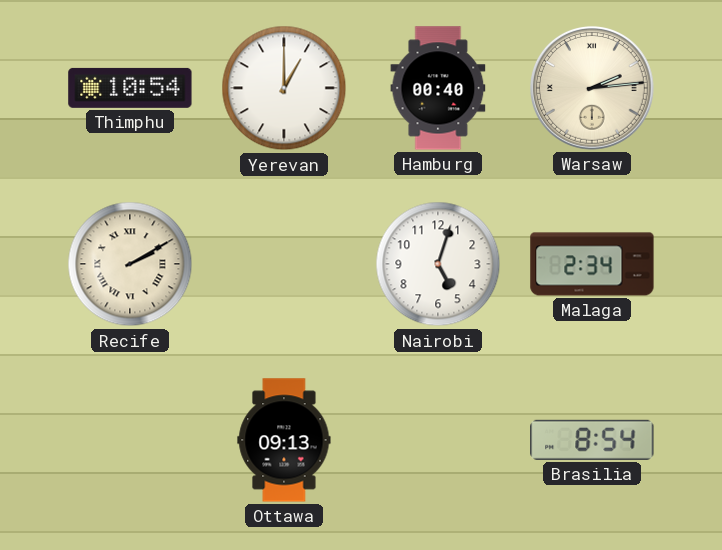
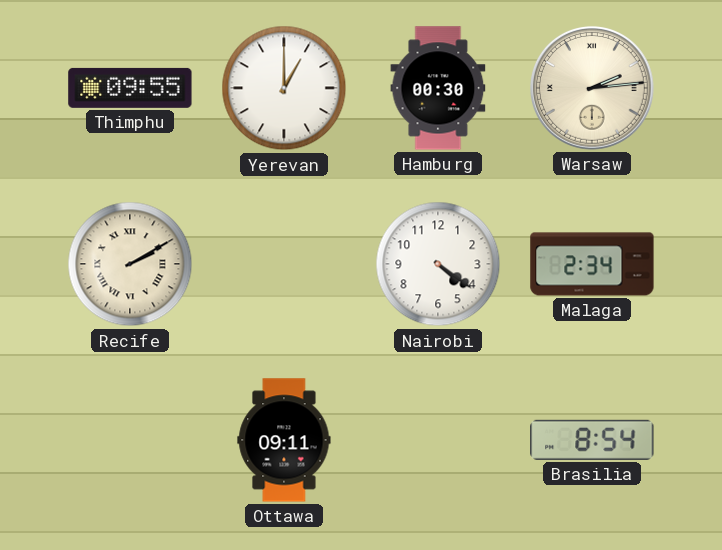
Thimphu: 10:54 -> 09:55 (130, 88)
Hamburg: 00:40 -> 00:30 (438, 88)
Nairobi: 5:03 -> 4:21 (438, 264)
Ottawa: 09:13 -> 09:11 (284, 440)
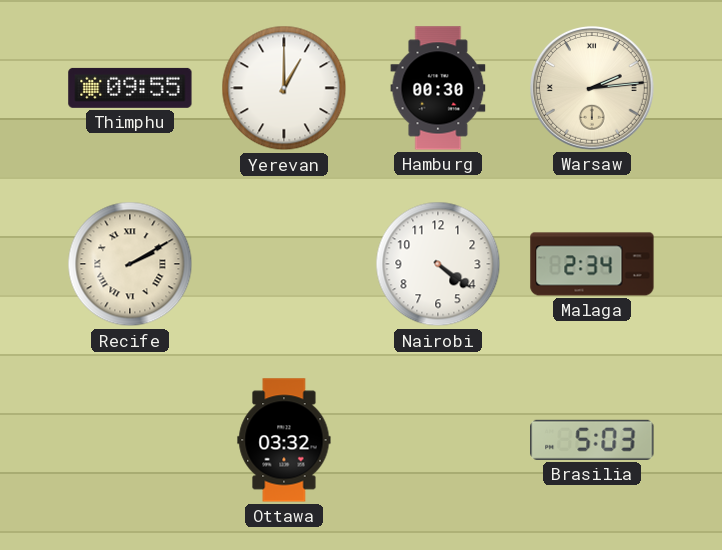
Ottawa: 09:11 -> 03:32 (284, 440)
Brasilia: 8:54 -> 5:03 (592, 440)
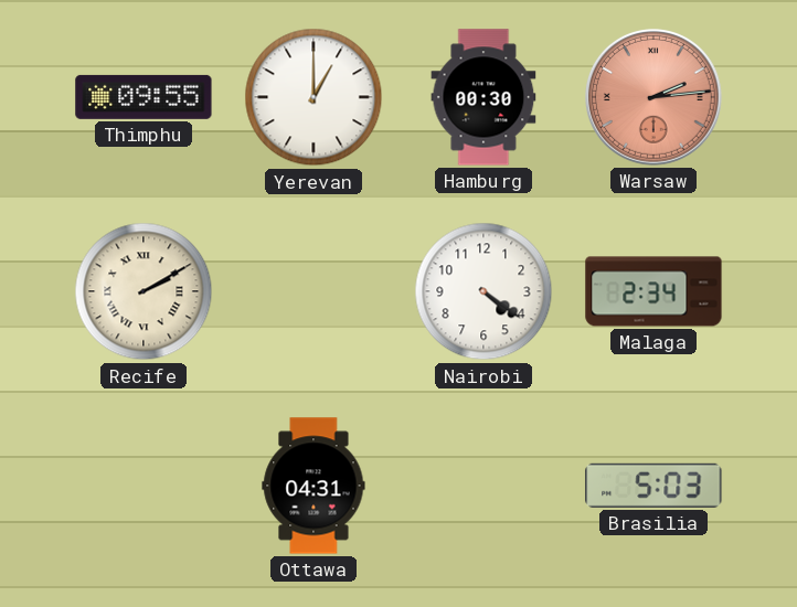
Warsaw dial: cream -> salmon (653, 97)
Ottawa: 03:32 -> 04:31 (314, 486)
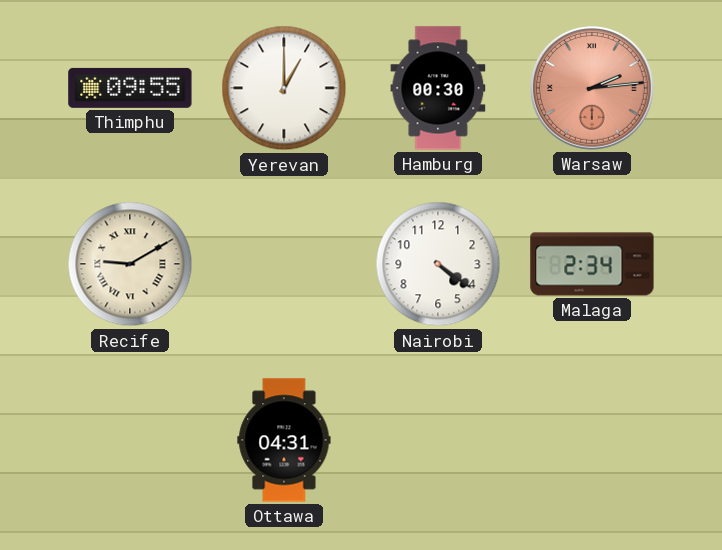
Recife: 2:10 -> 9:10 (130, 264)
Brasilia: 5:03 -> none (653, 486)
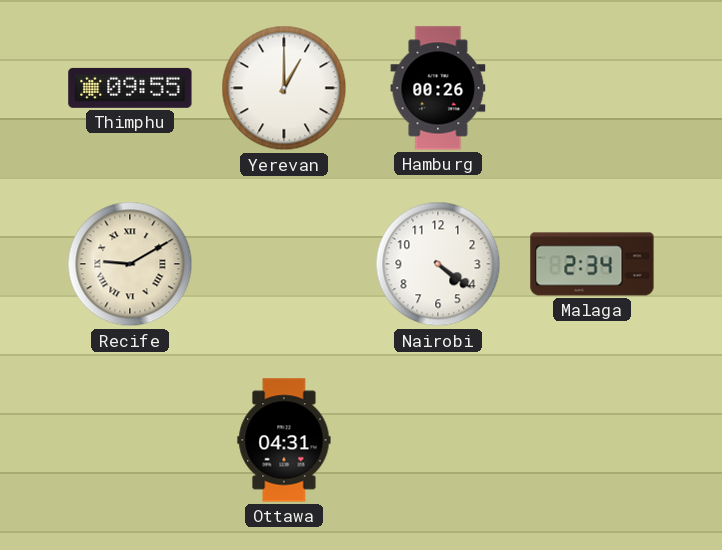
Hamburg: 00:30 -> 00:26 (438, 88)
Warsaw: 2:14 -> none (592, 88)
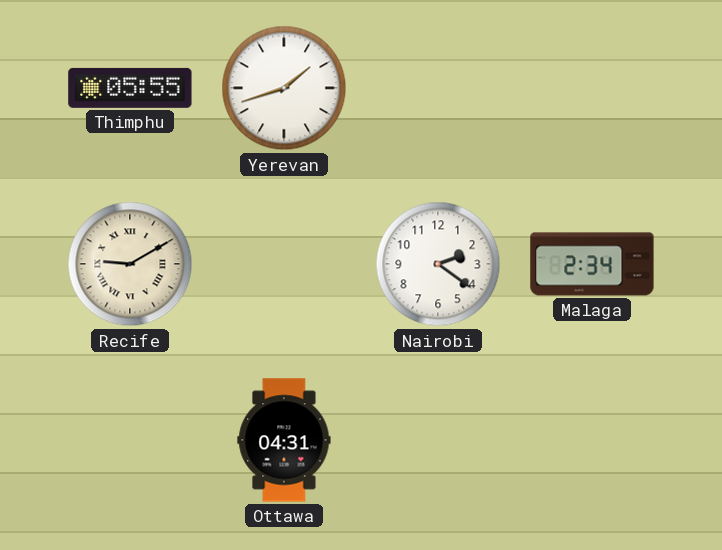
Thimphu: 09:55 -> 05:55 (130, 88)
Yerevan: 1:00 -> 1:42 (284, 88)
Hamburg: 00:26 -> none (438, 88)
Nairobi: 4:21 -> 2:21 (438, 264)
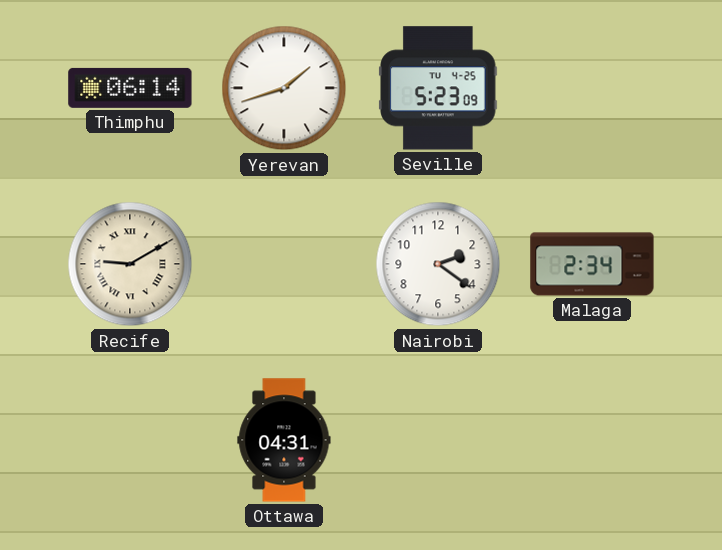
Thimphu: 05:55 -> 06:14 (130, 88)
Seville: none -> 5:23 (438, 88)
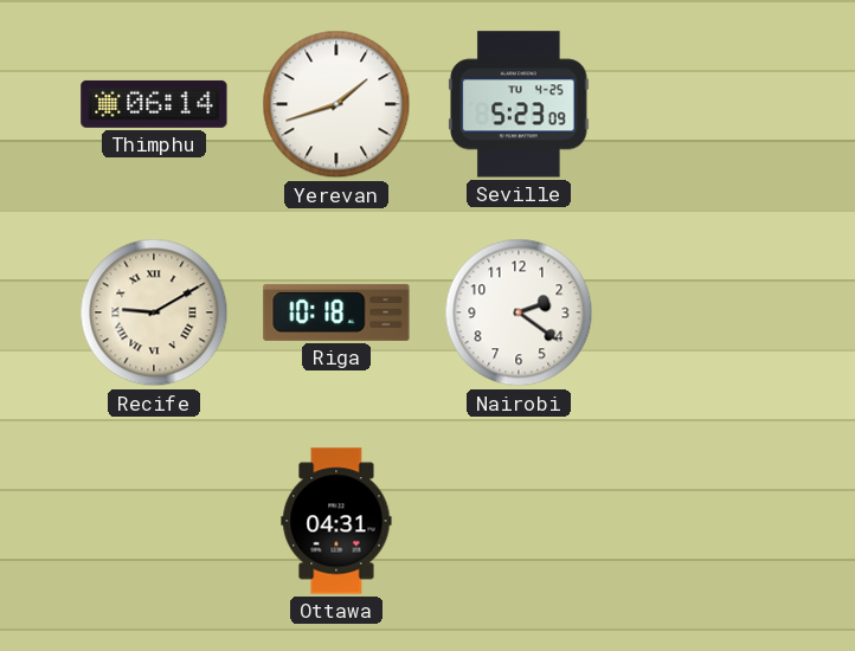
Riga: none -> 10:18 (336, 312)
Malaga: 2:34 -> none (592, 264)
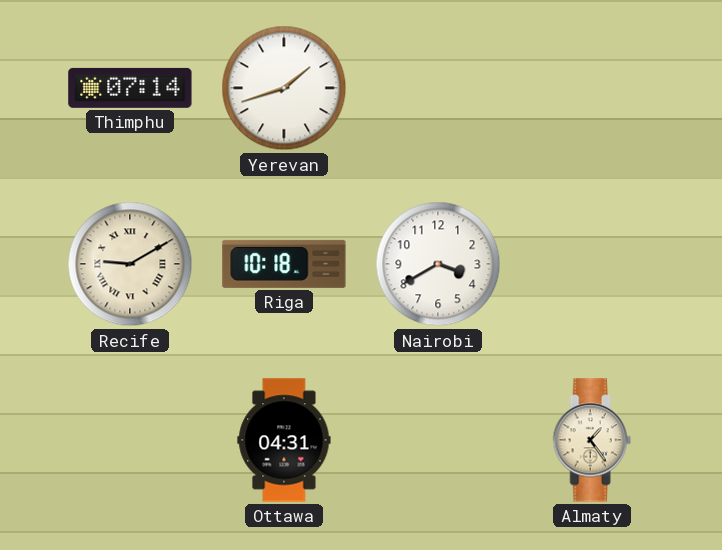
Thimphu: 06:14 -> 07:14 (130, 88)
Seville: 5:23 -> none (519, 104)
Nairobi: 2:21 -> 3:40 (438, 264)
Almaty: none -> 1:24 (592, 440)
